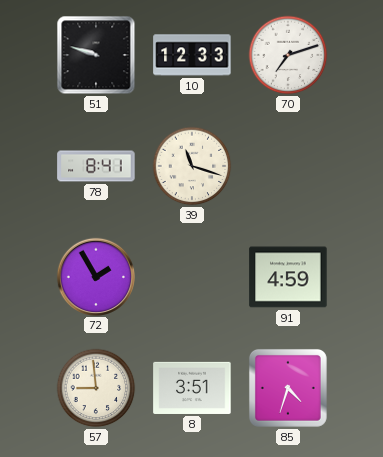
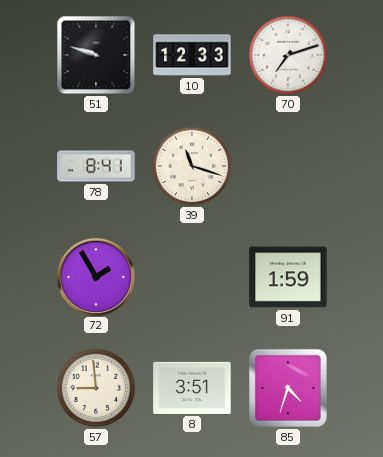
91: 4:59 -> 1:59 (288, 277)
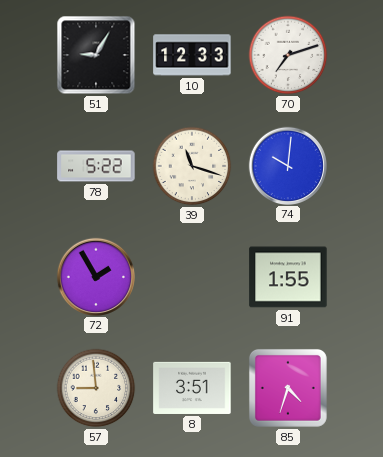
51: 9:48 -> 9:05 (96, 55)
78: 8:41 -> 5:22 (96, 166)
74: none -> 10:01 (287, 165)
91: 1:59 -> 1:55 (288, 277)
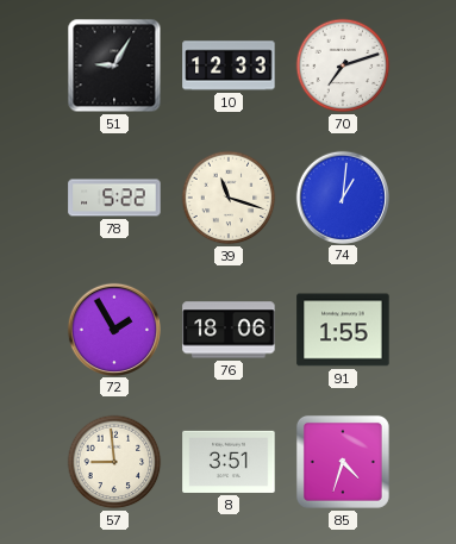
74: 10:01 -> 1:01 (342, 196)
76: none -> 18:06 (229, 330)
